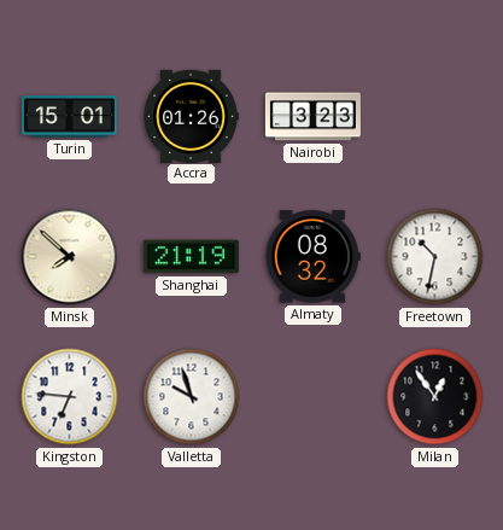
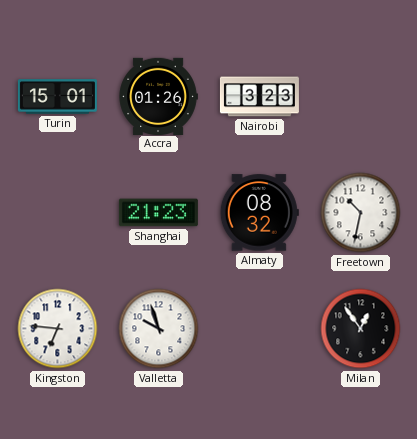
Minsk: 7:52 -> none (70, 257)
Shanghai: 21:19 -> 21:23 (158, 213)
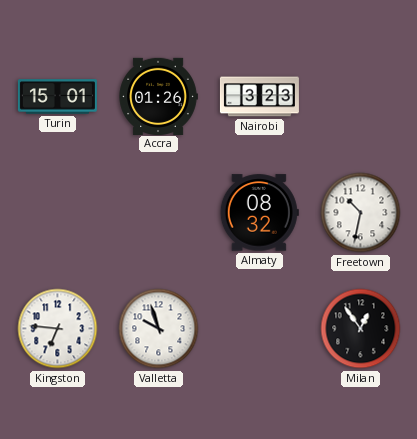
Shanghai: 21:23 -> none (158, 213)
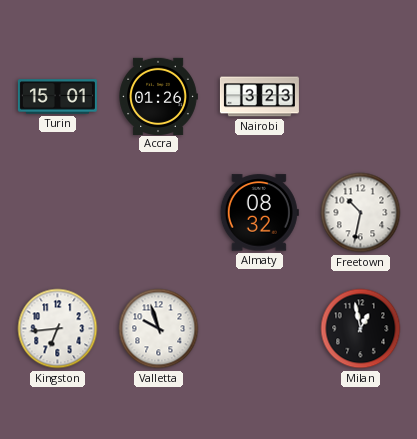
Kingston: 6:46 -> 6:44 (58, 329)
Milan: 12:54 -> 12:58 (361, 329)
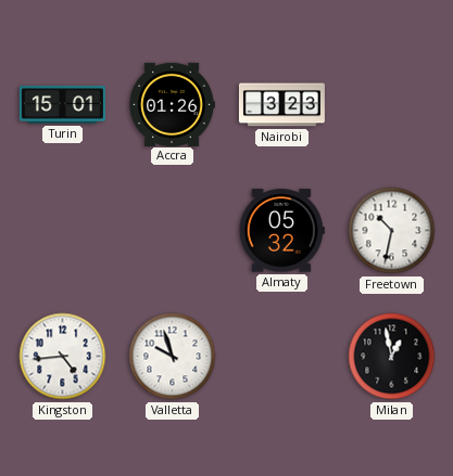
Almaty: 08:32 -> 05:32 (281, 231)
Kingston: 6:44 -> 4:44 (63, 357)
